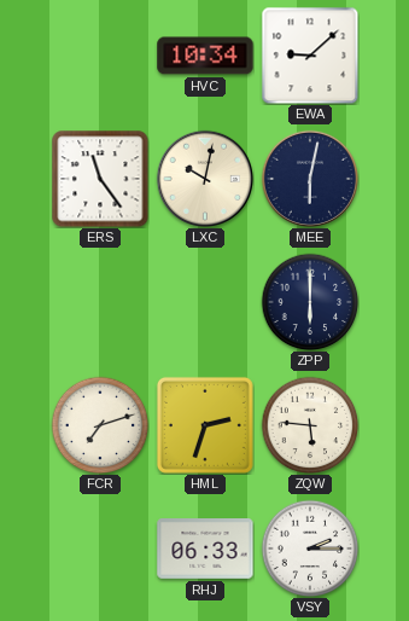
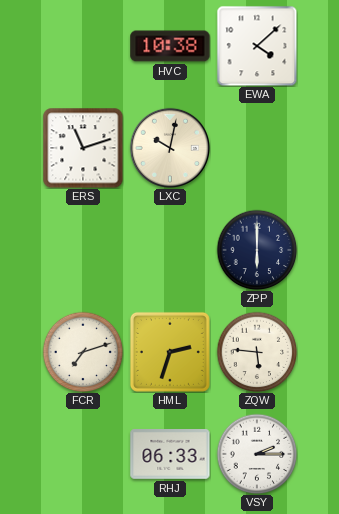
HVC: 10:34 -> 10:38 (170, 46)
EWA: 9:08 -> 4:08 (257, 46)
ERS: 11:24 -> 11:12 (83, 148)
MEE: 6:02 -> none (310, 179)
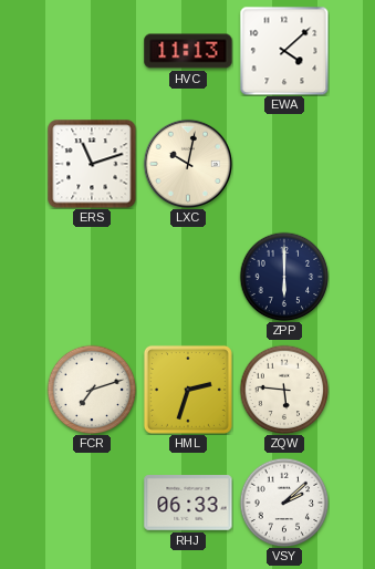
HVC: 10:38 -> 11:13 (188, 51)
VSY: 2:15 -> 2:08 (284, 503)
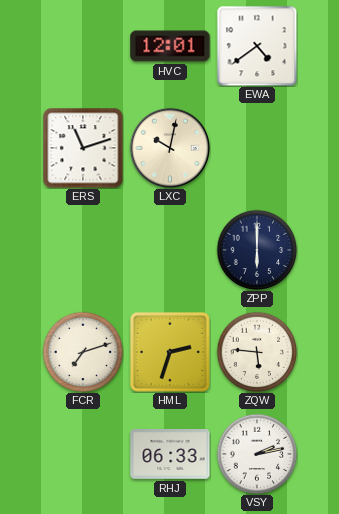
HVC: 11:13 -> 12:01 (170, 46)
EWA: 4:08 -> 4:39 (257, 46)
VSY: 2:08 -> 2:13 (257, 454)
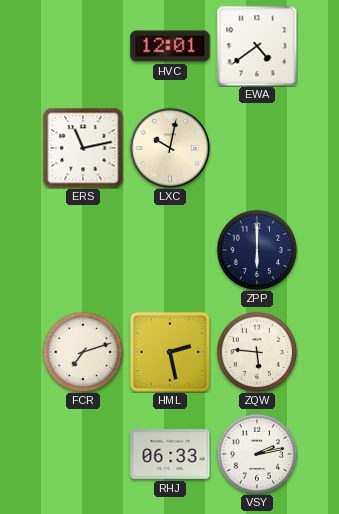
ERS: 11:12 -> 11:13 (83, 148)
HML: 2:33 -> 2:28 (170, 352)
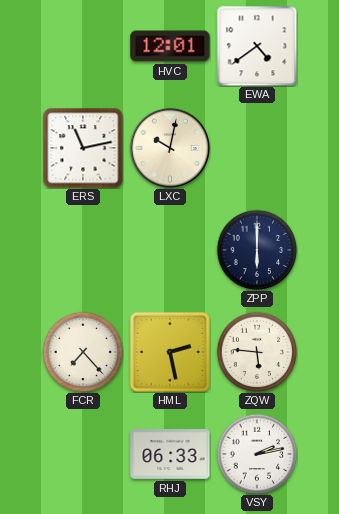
FCR: 7:12 -> 7:23 (83, 352)
